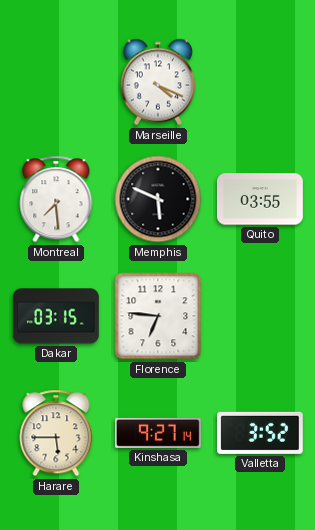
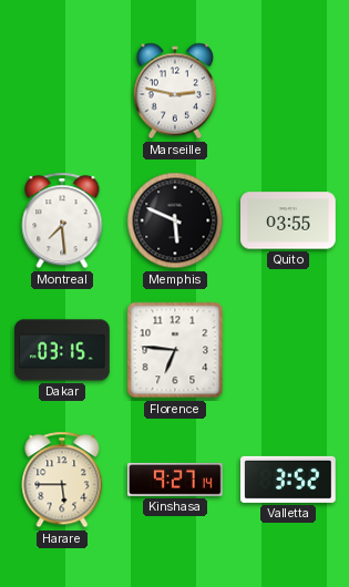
Marseille: 4:19 -> 2:47 (174, 91)
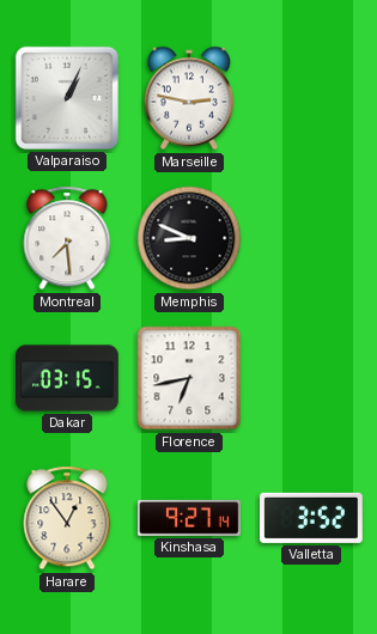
Valparaiso: none -> 1:04 (67, 98)
Memphis: 5:49 -> 8:49 (189, 238)
Quito: 03:55 -> none (288, 220)
Florence: 6:46 -> 6:43 (189, 378)
Harare: 5:45 -> 12:54 (67, 518)
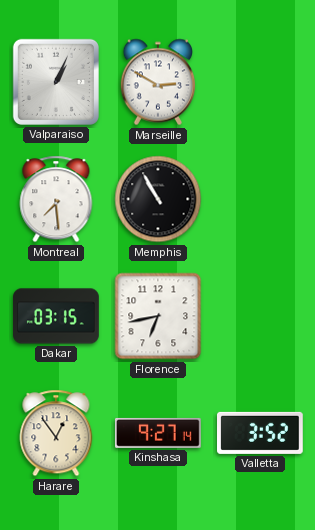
Marseille: 2:47 -> 2:50 (157, 82)
Memphis: 8:49 -> 10:55 (158, 199)
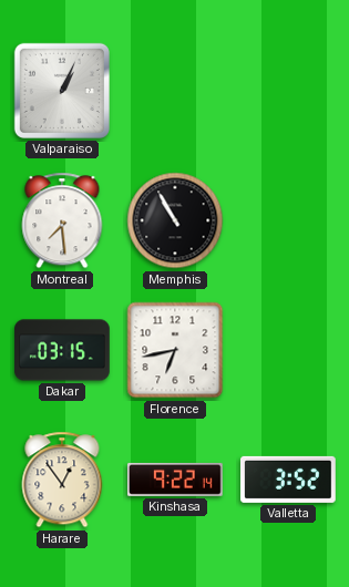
Marseille: 2:50 -> none (157, 82)
Kinshasa: 9:27 -> 9:22 (176, 480)
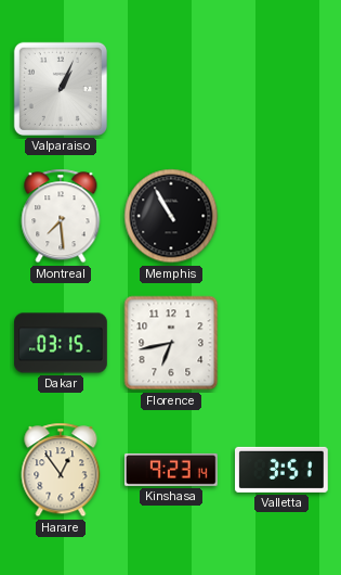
Kinshasa: 9:22 -> 9:23 (172, 470)
Valletta: 3:52 -> 3:51 (283, 470)
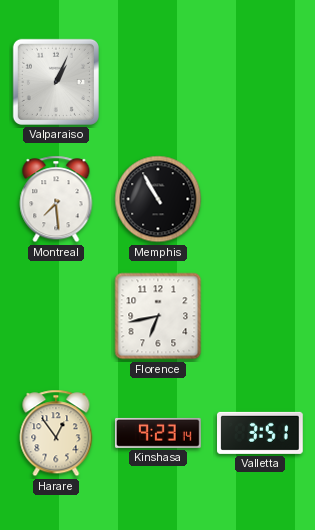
Dakar: 03:15 -> none (61, 343)
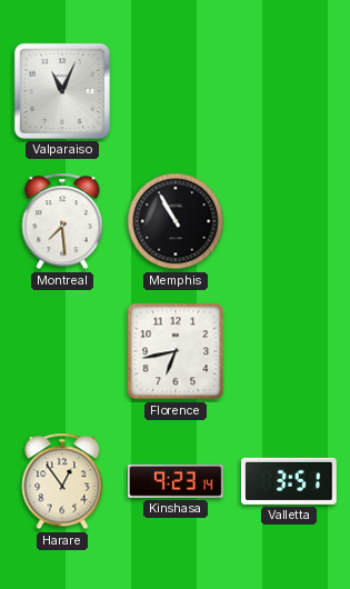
Valparaiso: 1:04 -> 11:04 (62, 91)
